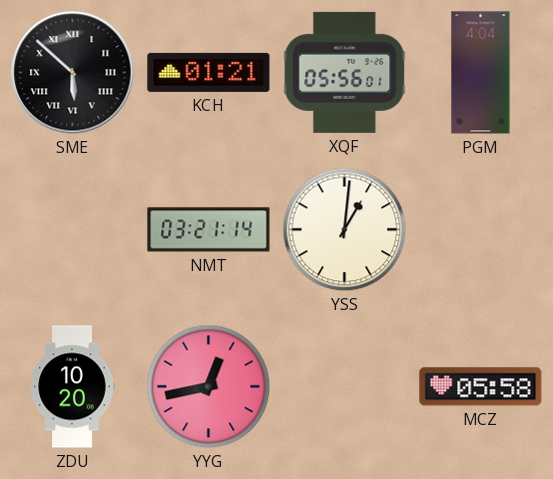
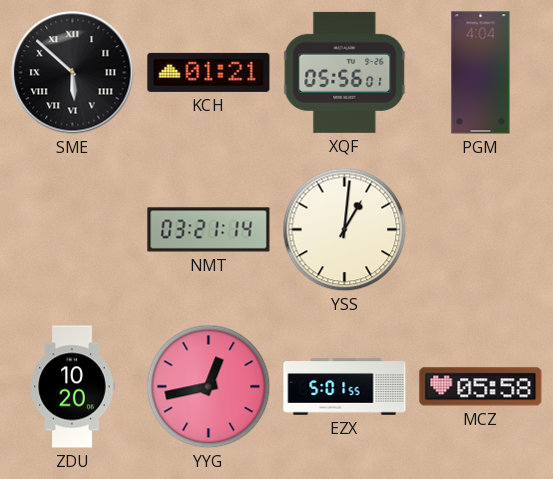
EZX: none -> 5:01 (345, 387)
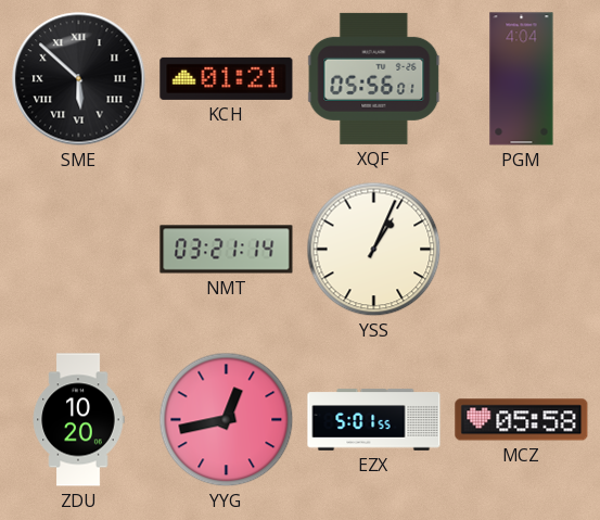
YSS: 1:01 -> 1:04 (374, 250)
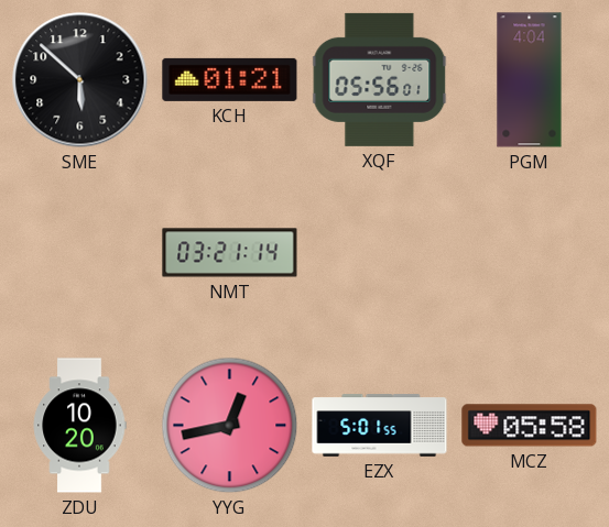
SME numerals: Roman -> Arabic (80, 80)
YSS: 1:04 -> none (374, 250)
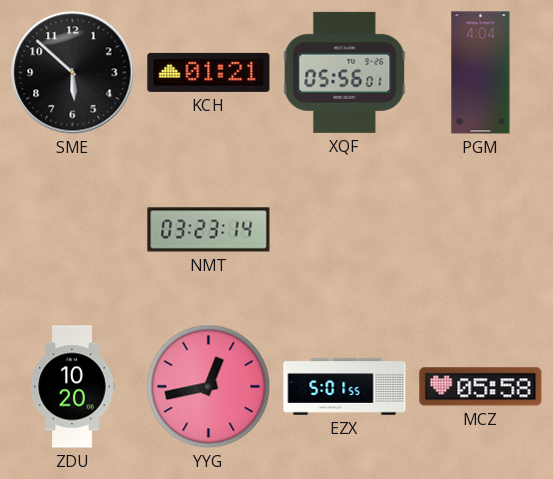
NMT: 03:21 -> 03:23 (209, 230)
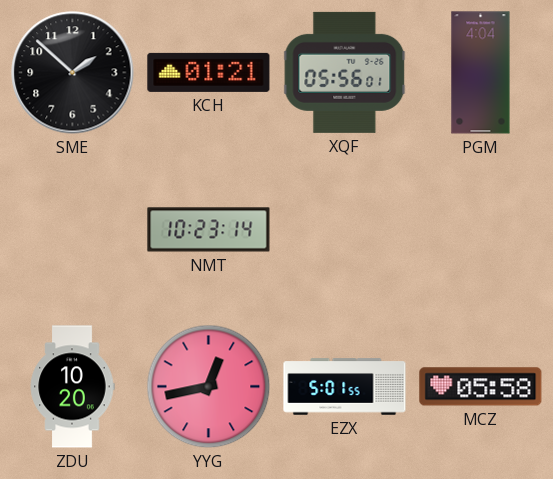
SME: 5:52 -> 1:52 (73, 73)
NMT: 03:23 -> 10:23 (209, 230)
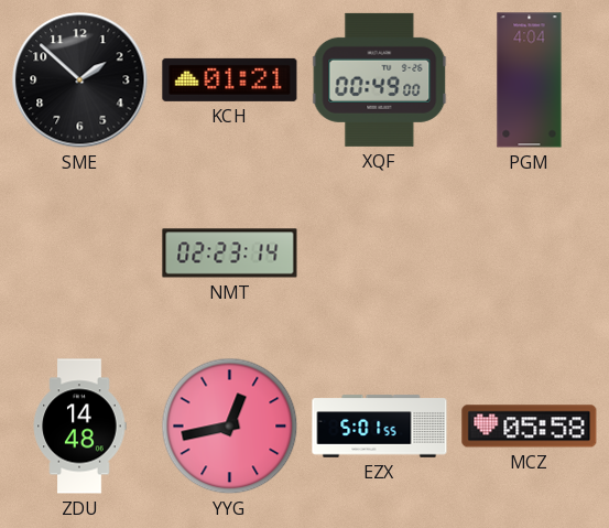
XQF: 05:56 -> 00:49 (380, 79)
NMT: 10:23 -> 02:23 (230, 254)
ZDU: 10:20 -> 14:48 (79, 427)
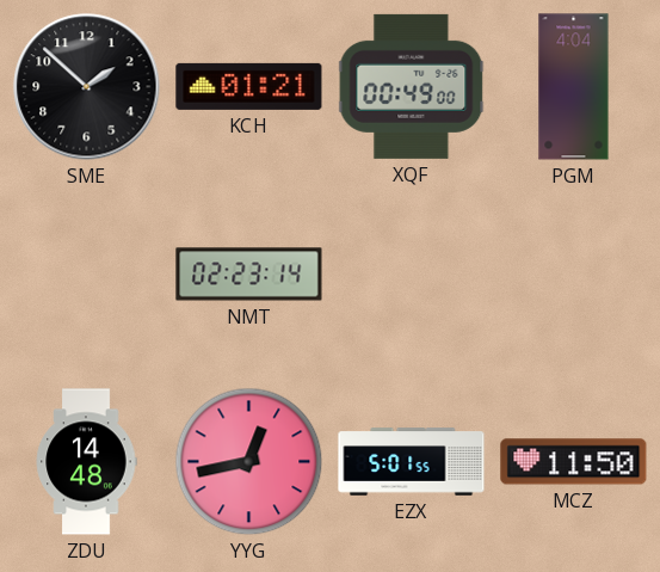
MCZ: 05:58 -> 11:50 (574, 462)
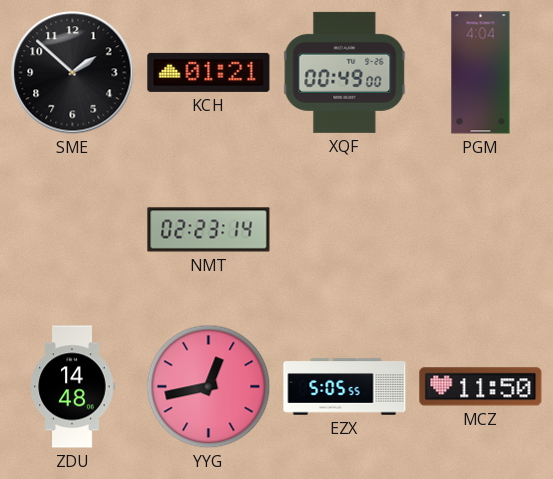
EZX: 5:01 -> 5:05 (345, 387)
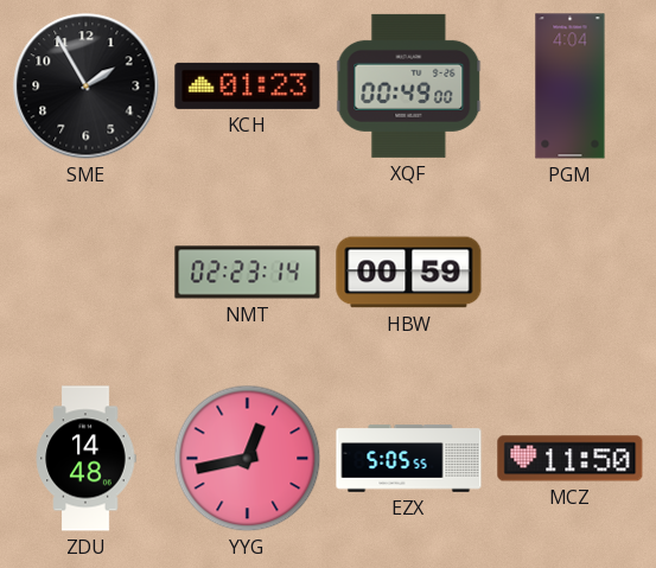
SME: 1:52 -> 1:55 (87, 87)
KCH: 01:21 -> 01:23 (248, 85)
HBW: none -> 00:59 (409, 273)
